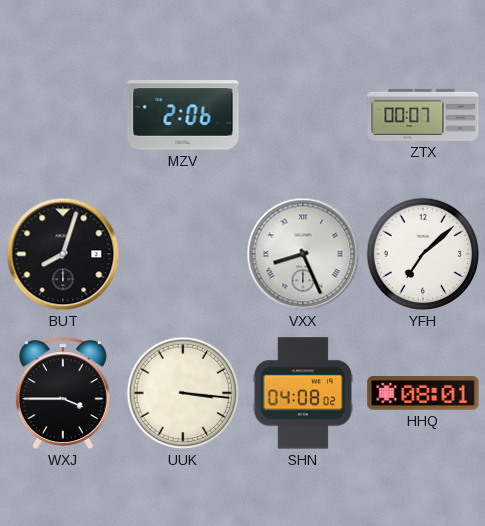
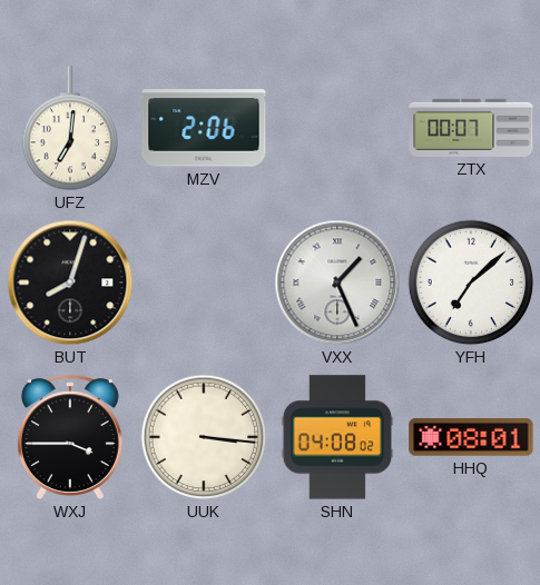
UFZ: none -> 7:01 (69, 129)
VXX: 8:26 -> 1:26 (337, 282)
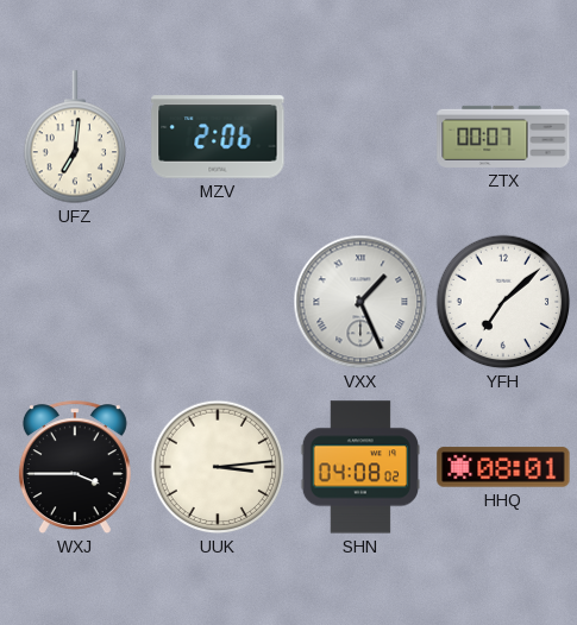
BUT: 8:03 -> none (70, 282)
UUK: 3:16 -> 3:14 (218, 467)
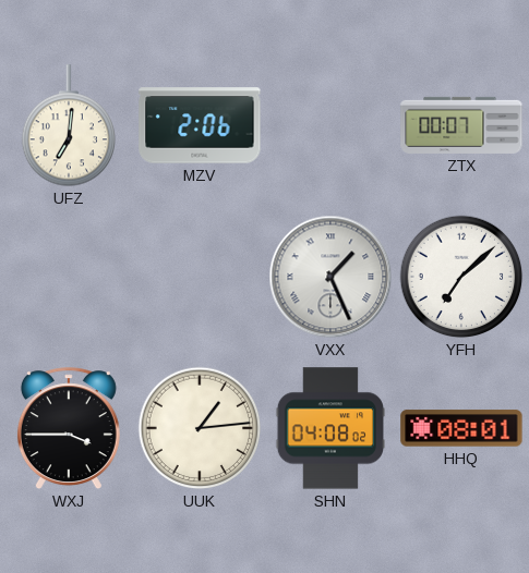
UUK: 3:14 -> 1:14 (200, 428)
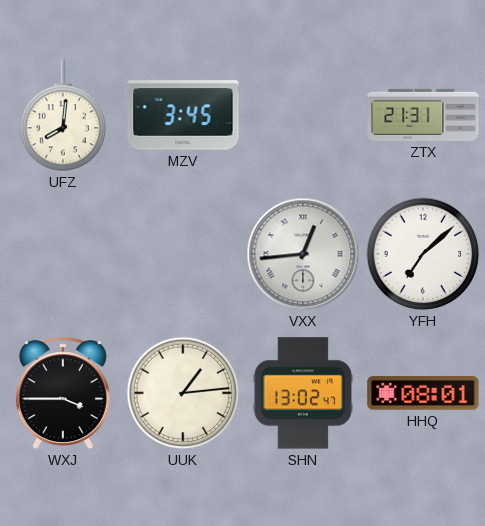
UFZ: 7:01 -> 8:01 (62, 116)
MZV: 2:06 -> 3:45 (183, 115)
ZTX: 00:07 -> 21:31 (423, 115)
VXX: 1:26 -> 12:44 (303, 254)
SHN: 04:08 -> 13:02 (302, 393)
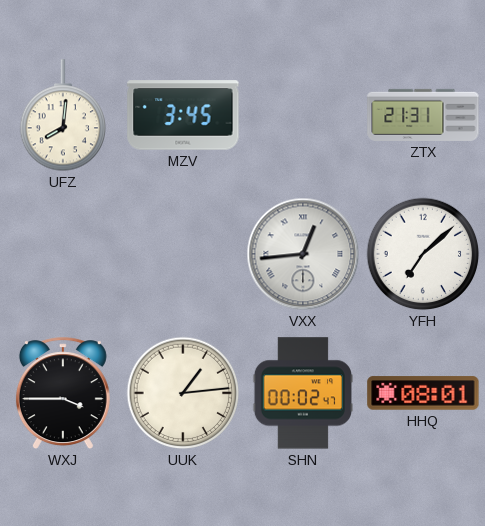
SHN: 13:02 -> 00:02 (302, 393)
